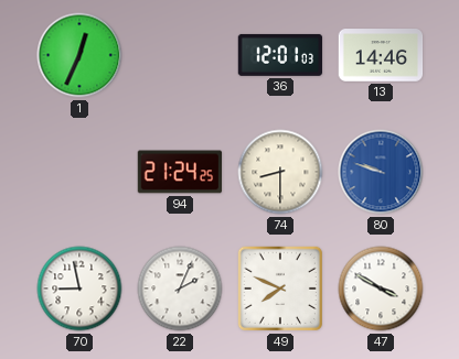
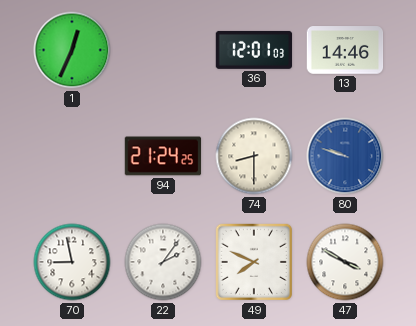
22: 2:04 -> 2:06 (163, 262)
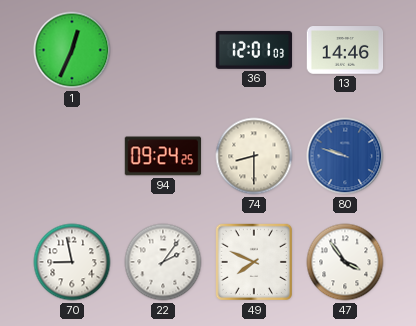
94: 21:24 -> 09:24 (163, 156)
47: 3:50 -> 3:54 (345, 262)
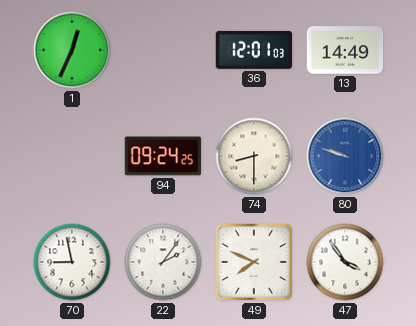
13: 14:46 -> 14:49 (345, 50)
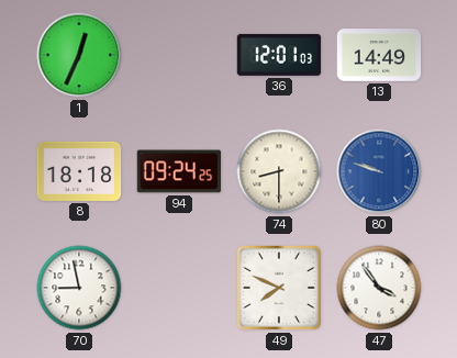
8: none -> 18:18 (79, 171)
22: 2:06 -> none (163, 262)
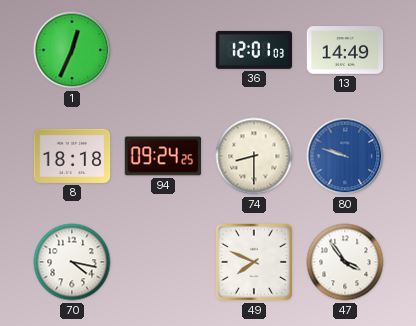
70: 8:58 -> 4:17 (72, 262)
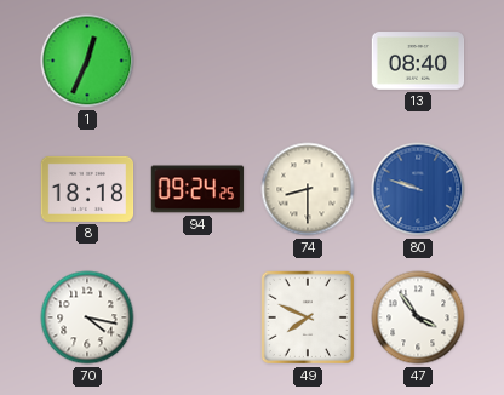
36: 12:01 -> none (254, 50)
13: 14:49 -> 08:40 (418, 61)
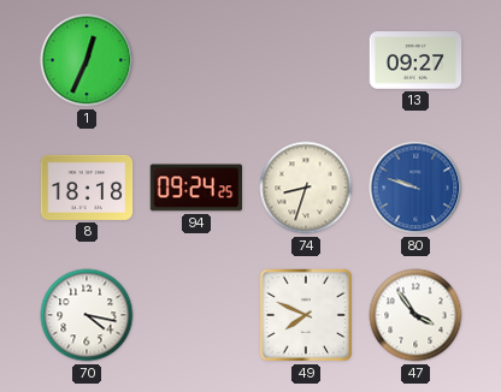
13: 08:40 -> 09:27 (415, 60)
74: 8:30 -> 8:33 (306, 188)
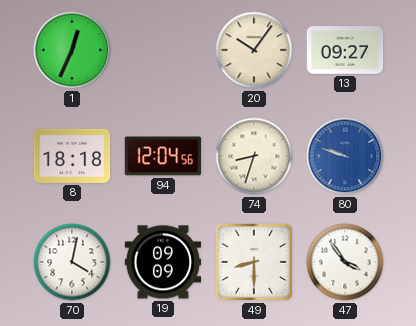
20: none -> 10:06 (254, 50)
94: 09:24 -> 12:04 (163, 156)
70: 4:17 -> 4:02 (72, 262)
19: none -> 09:09 (163, 262)
49: 7:49 -> 8:30 (254, 262)
